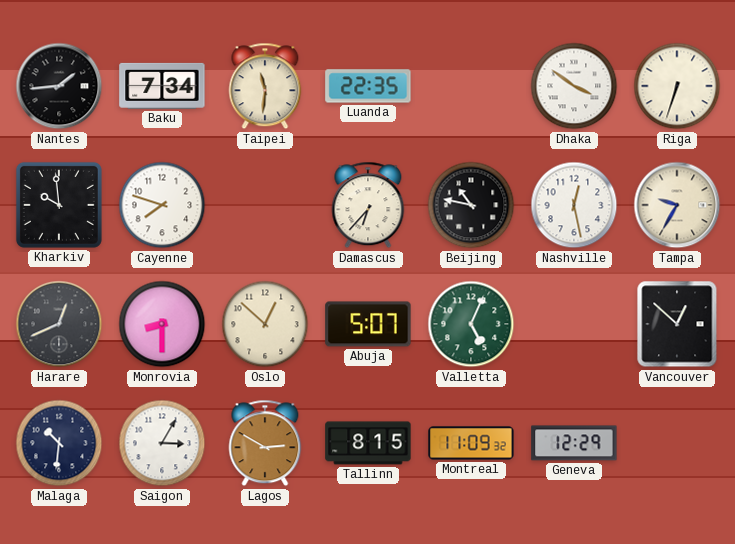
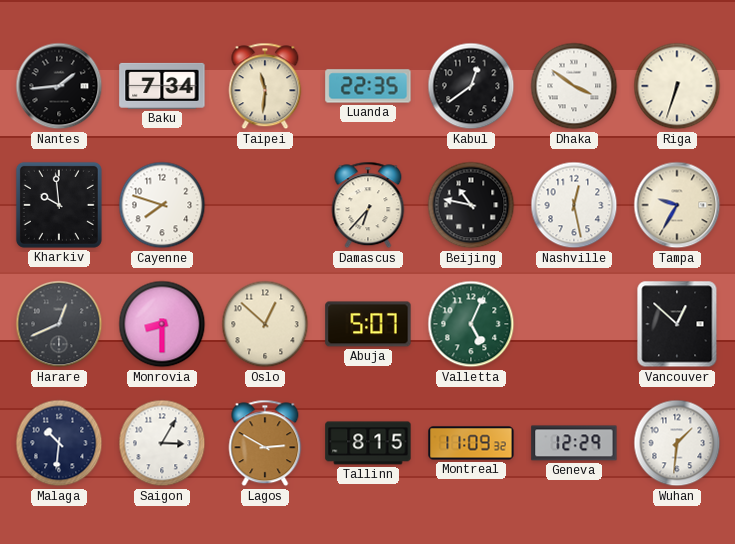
Kabul: none -> 12:39 (471, 86)
Wuhan: none -> 1:31 (677, 443)
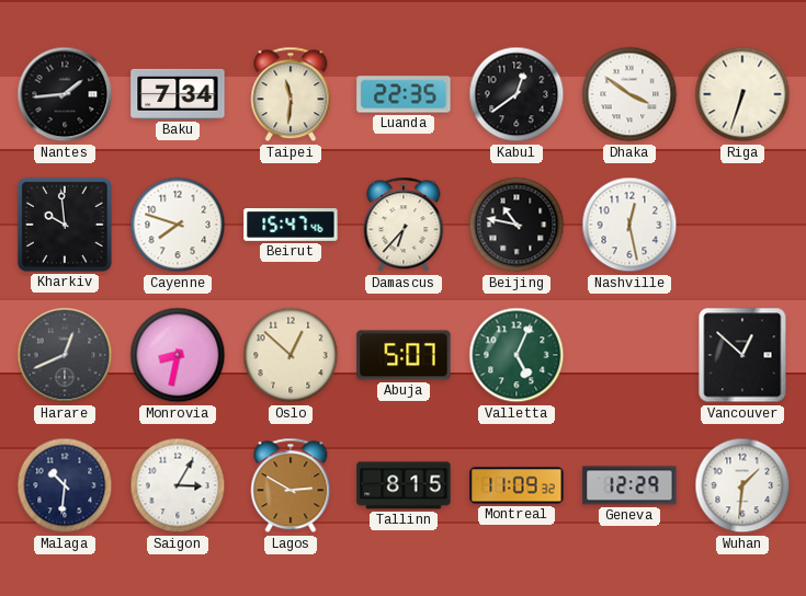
Beirut: none -> 15:47 (291, 226)
Tampa: 9:35 -> none (677, 205)
Monrovia: 8:30 -> 8:32 (178, 355)
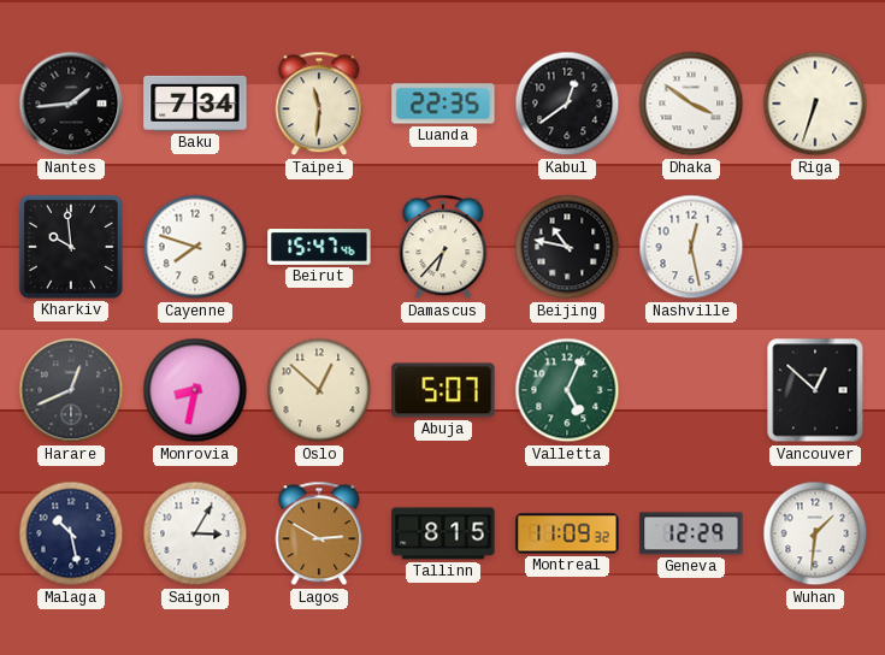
Malaga: 10:31 -> 10:28 (71, 533)
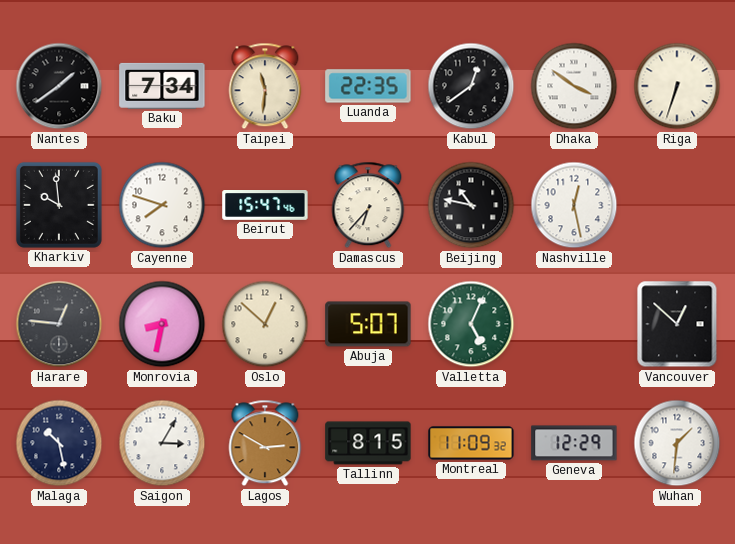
Nantes: 1:44 -> 1:39 (59, 86)
Harare: 12:41 -> 12:46 (59, 324)
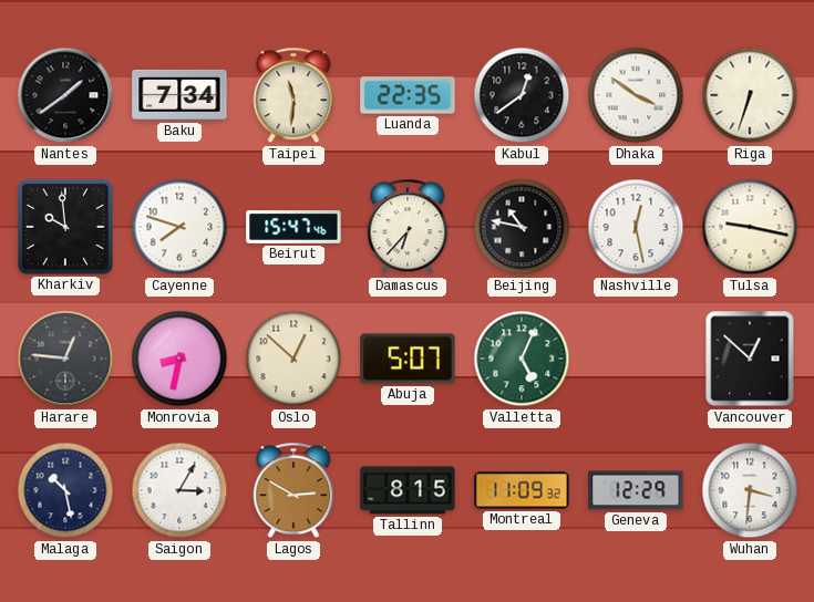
Tulsa: none -> 9:17 (750, 227)
Wuhan: 1:31 -> 3:31 (750, 490)
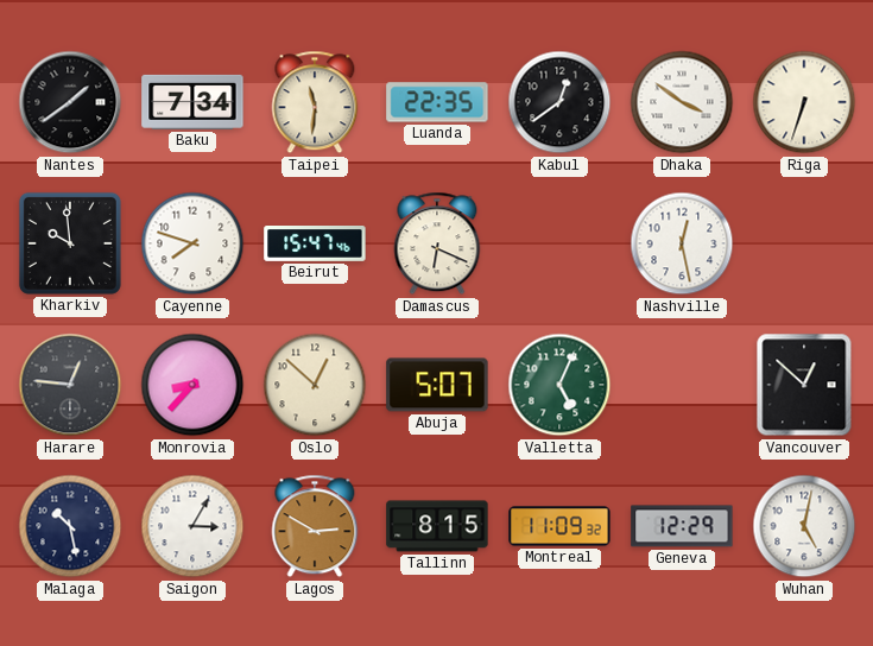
Damascus: 6:37 -> 6:19 (437, 243)
Beijing: 10:47 -> none (522, 227)
Tulsa: 9:17 -> none (750, 227)
Monrovia: 8:32 -> 8:37 (192, 385)
Wuhan: 3:31 -> 5:02 (804, 526)
